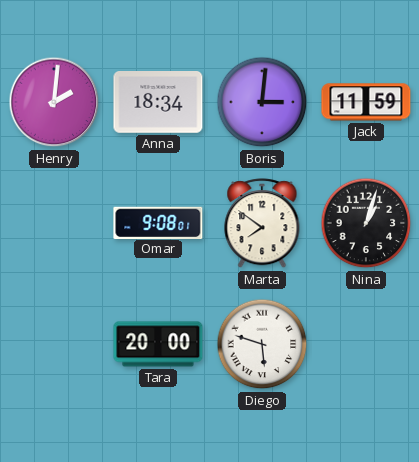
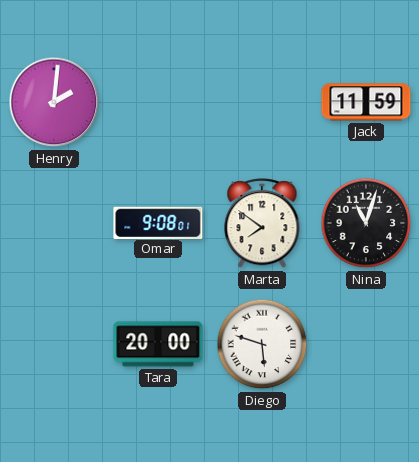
Anna: 18:34 -> none (158, 103)
Boris: 3:01 -> none (262, 102)
Nina: 1:03 -> 11:03 (366, 223)
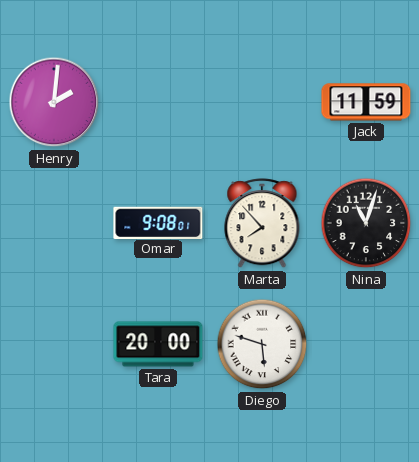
Marta: 7:51 -> 7:53 (262, 224)
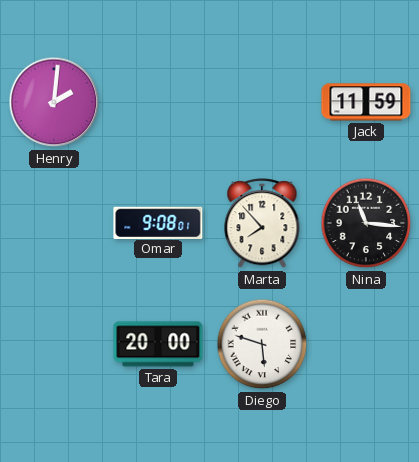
Nina: 11:03 -> 11:16 (366, 223)
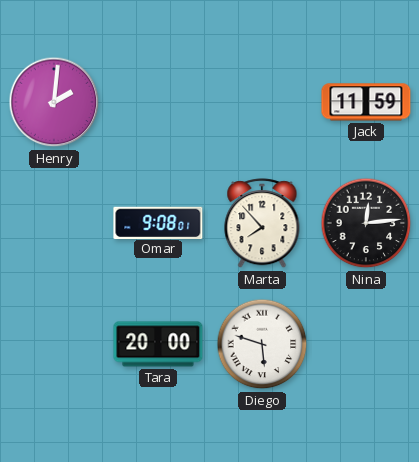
Nina: 11:16 -> 12:14 (366, 223)
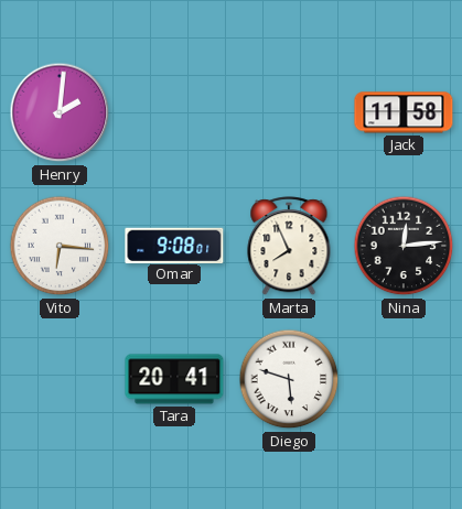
Jack: 11:59 -> 11:58 (404, 112)
Vito: none -> 6:16 (60, 246)
Marta: 7:53 -> 7:56 (289, 247)
Tara: 20:00 -> 20:41 (174, 379)
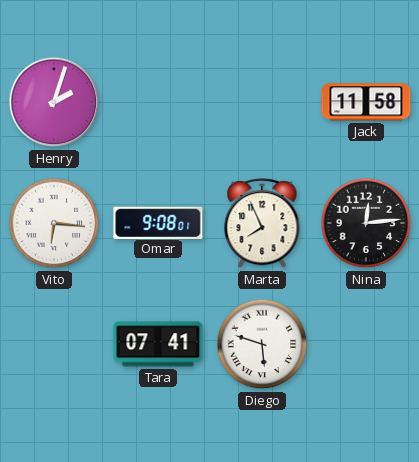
Henry: 2:01 -> 2:03 (54, 102)
Tara: 20:41 -> 07:41 (158, 344)
